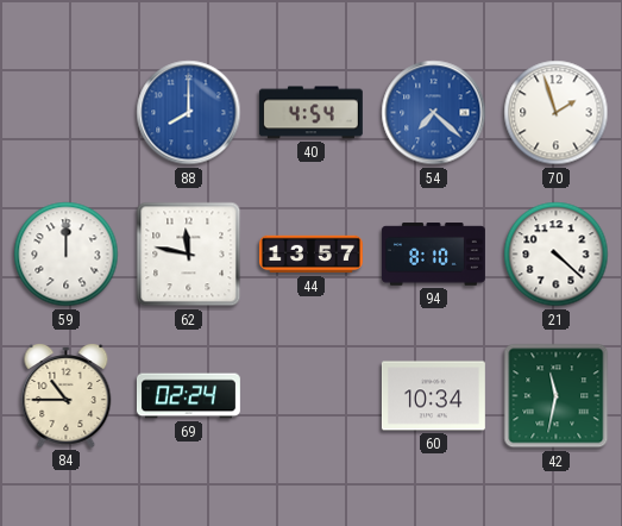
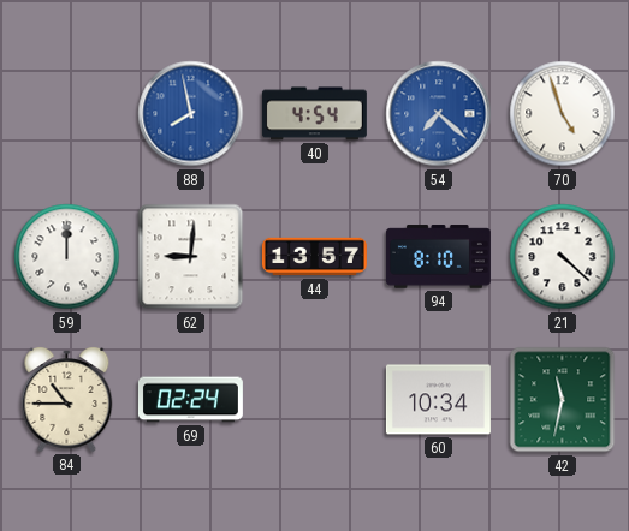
88: 8:00 -> 7:58 (191, 114)
70: 1:57 -> 4:57 (563, 114)
62: 11:47 -> 9:01 (191, 257)
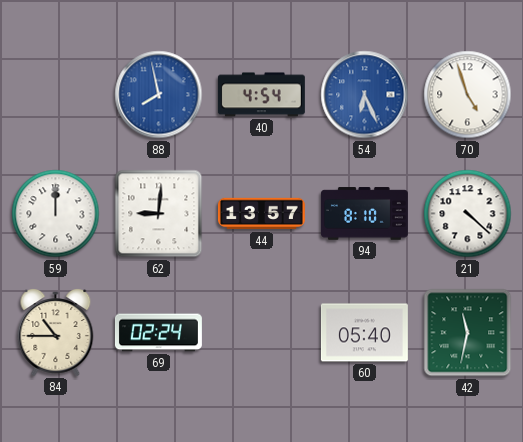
54: 7:22 -> 6:26 (365, 95)
60: 10:34 -> 05:40 (364, 333)
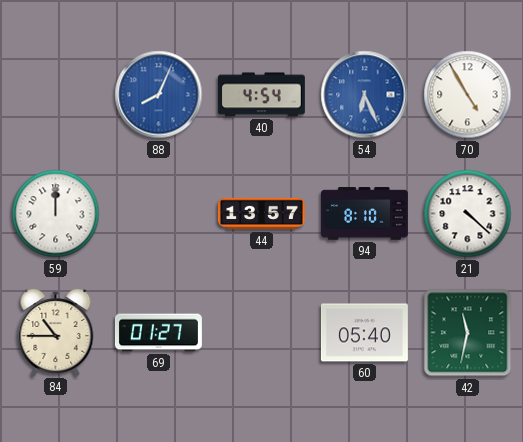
88: 7:58 -> 8:04 (159, 95)
70: 4:57 -> 4:55 (468, 95)
62: 9:01 -> none (159, 214)
69: 02:24 -> 01:27 (158, 333)
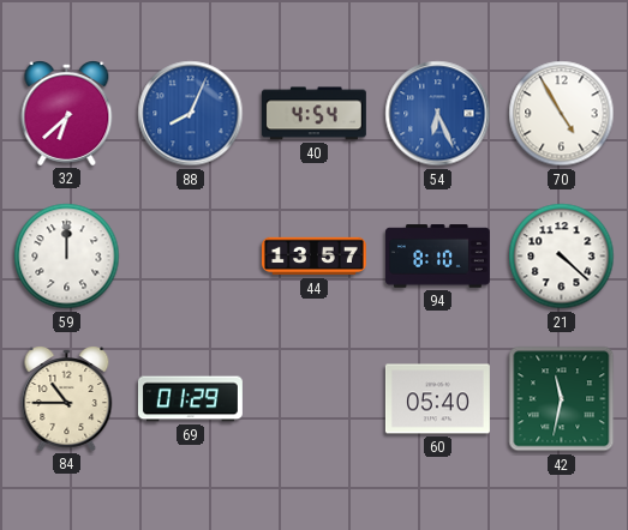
32: none -> 6:38 (67, 114)
69: 01:27 -> 01:29 (190, 399)
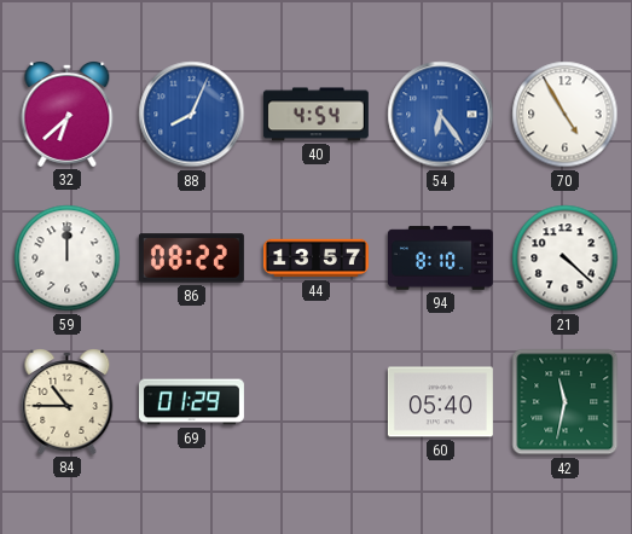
54: 6:26 -> 6:24 (441, 115)
86: none -> 08:22 (191, 259)
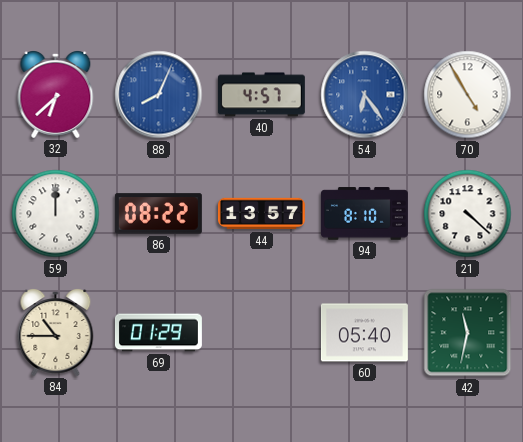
40: 4:54 -> 4:57 (261, 95)
